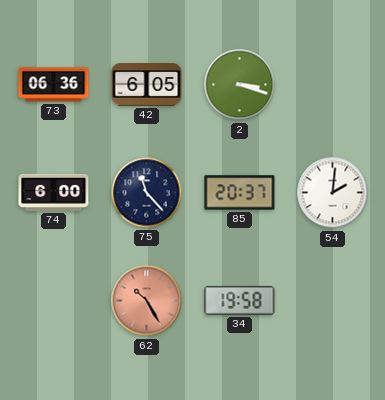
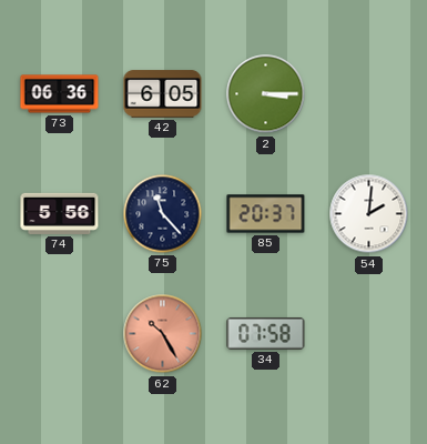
2: 3:18 -> 3:15 (266, 94)
74: 6:00 -> 5:56 (60, 213)
34: 19:58 -> 07:58 (266, 334)
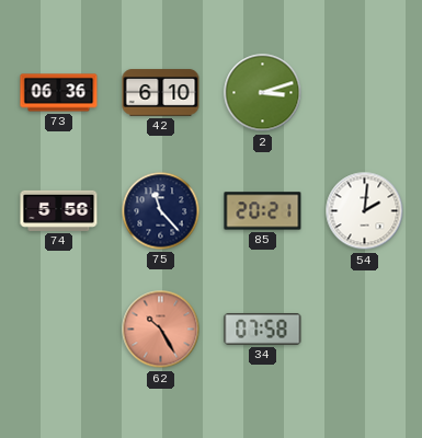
42: 6:05 -> 6:10 (161, 93)
2: 3:15 -> 3:12 (263, 93)
85: 20:37 -> 20:21 (263, 211)
